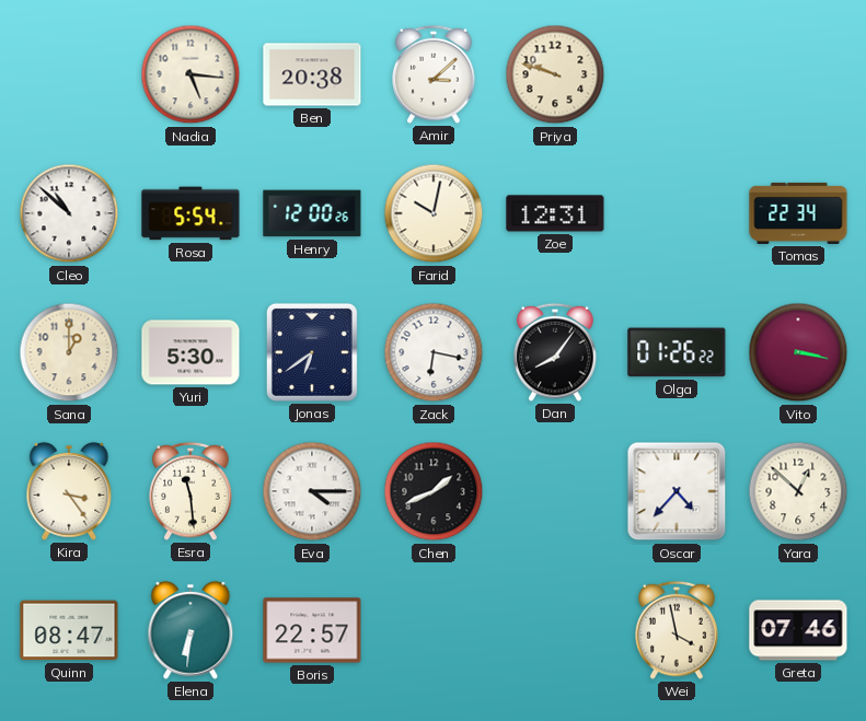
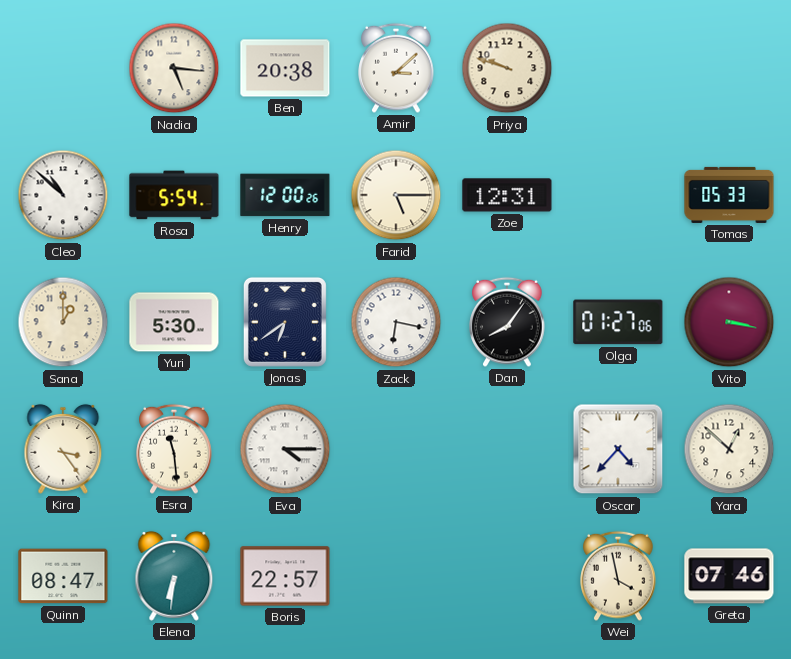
Farid: 10:02 -> 5:15 (396, 195)
Tomas: 22:34 -> 05:33 (729, 195)
Olga: 01:26 -> 01:27 (618, 322)
Chen: 1:41 -> none (434, 491)
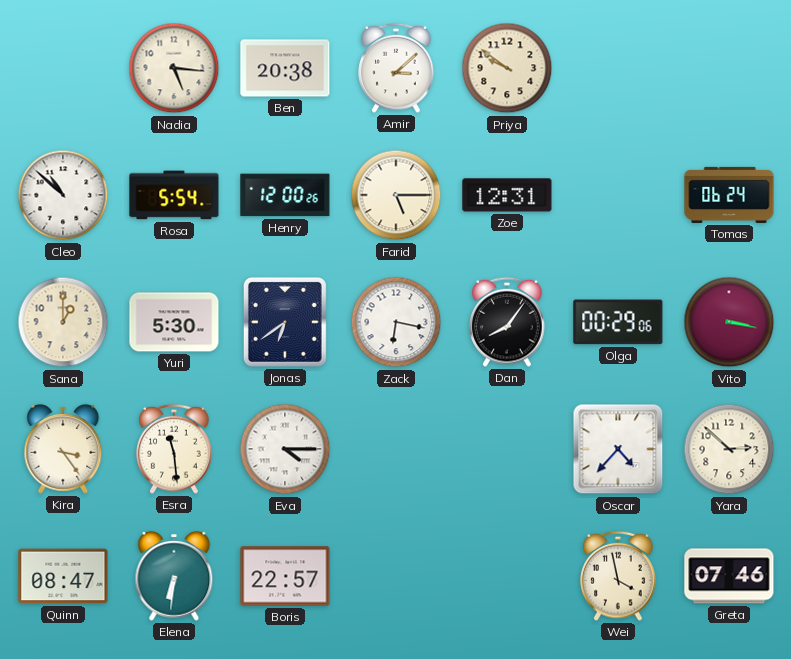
Priya: 9:48 -> 9:51 (507, 68)
Tomas: 05:33 -> 06:24 (729, 195)
Olga: 01:27 -> 00:29 (618, 322)
Yara: 12:52 -> 2:52 (729, 449)
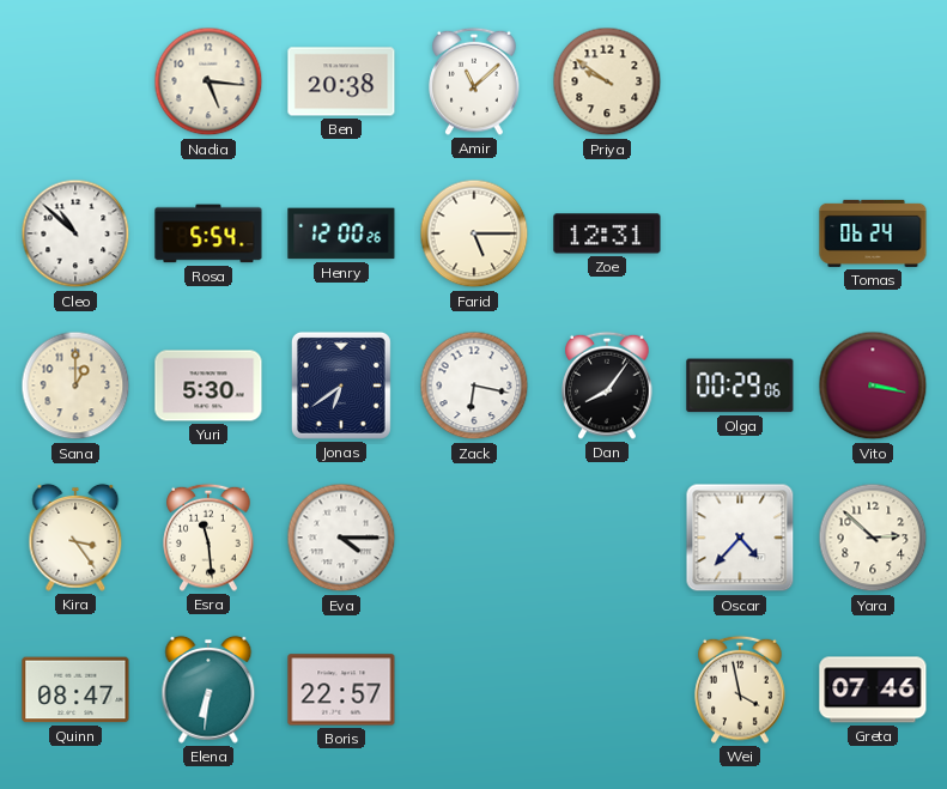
Amir: 3:08 -> 11:08 (474, 81)
